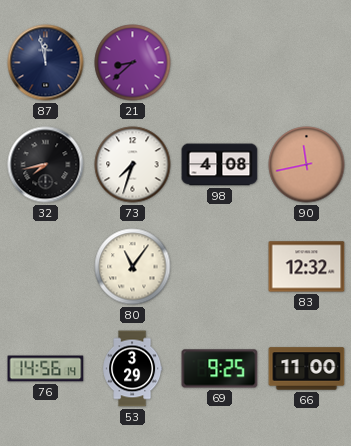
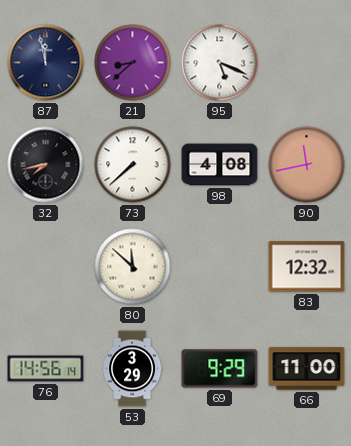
95: none -> 5:19 (220, 63)
73: 7:33 -> 7:38 (133, 165)
80: 11:06 -> 11:52 (133, 267)
69: 9:25 -> 9:29 (220, 369)
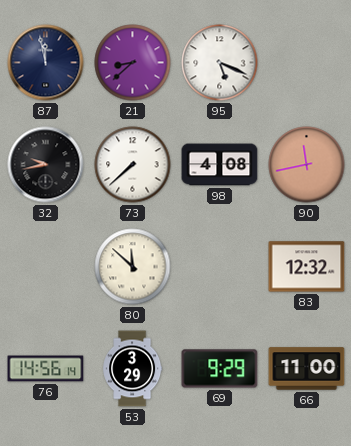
32: 7:43 -> 9:43 (46, 165)
